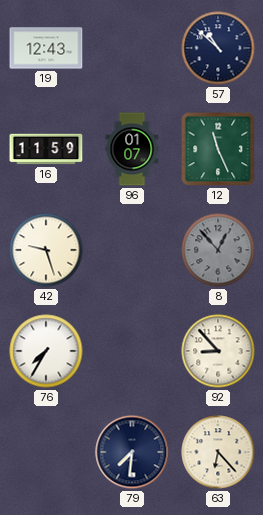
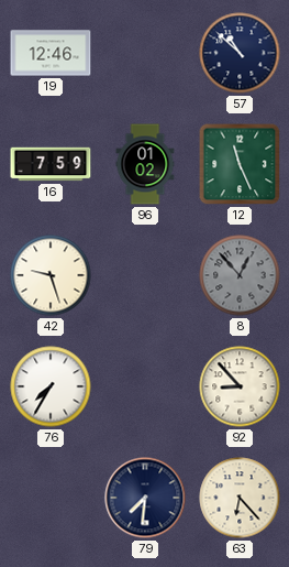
19: 12:43 -> 12:46 (51, 53)
16: 11:59 -> 7:59 (51, 164)
96: 01:07 -> 01:02 (145, 164)
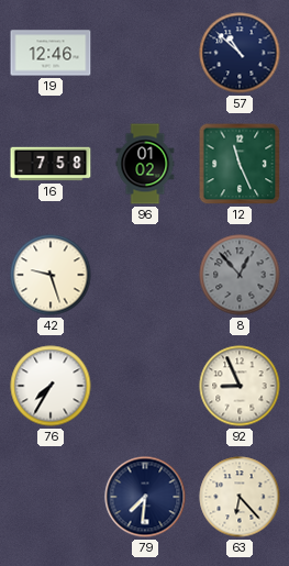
16: 7:59 -> 7:58 (51, 164)
92: 8:53 -> 8:56 (240, 386)
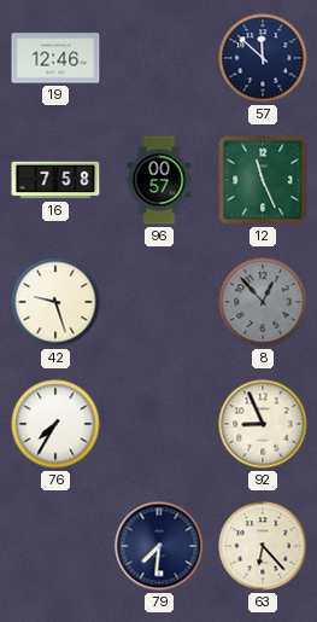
57: 10:52 -> 11:52 (263, 58)
96: 01:02 -> 00:57 (159, 180)
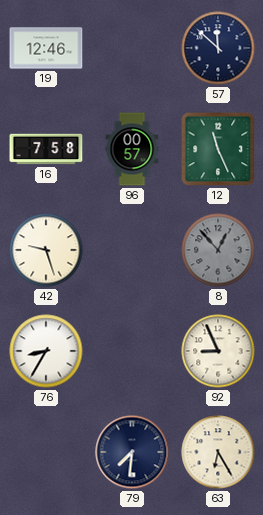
76: 7:35 -> 8:35 (46, 351)
63: 6:23 -> 6:25 (218, 452)
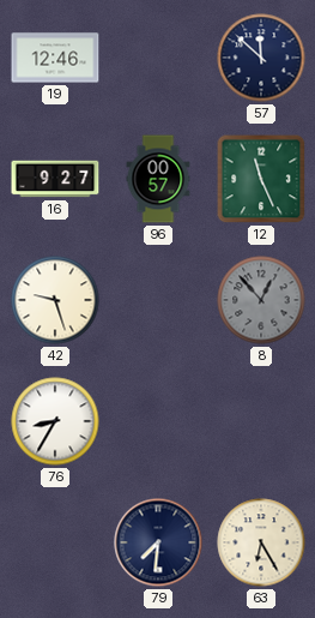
16: 7:58 -> 9:27 (55, 179)
92: 8:56 -> none (218, 351)
